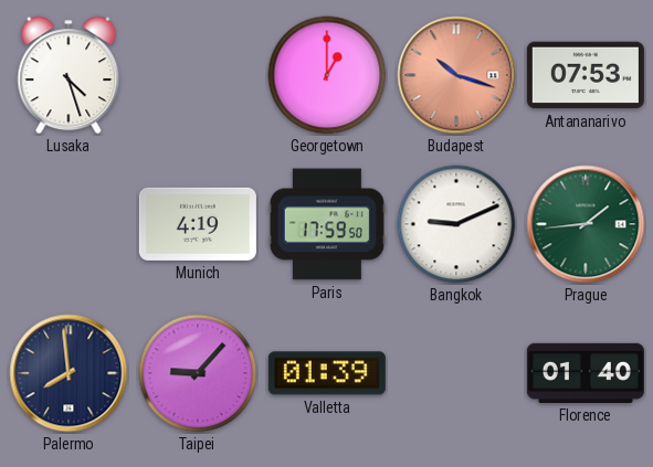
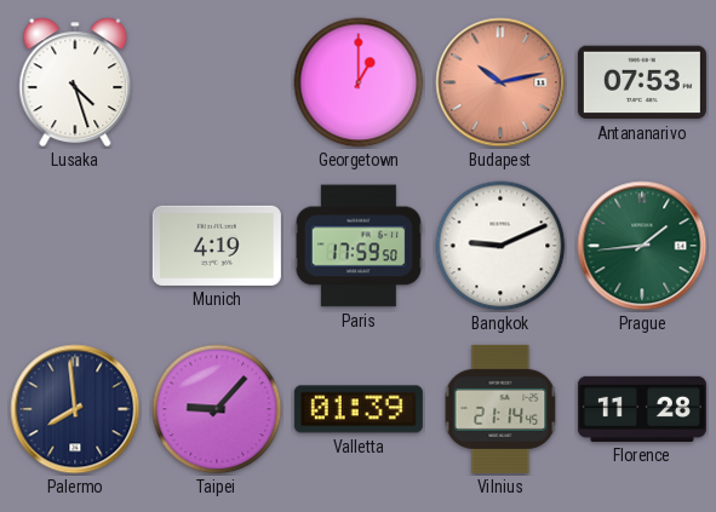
Budapest: 10:18 -> 10:13 (500, 82)
Vilnius: none -> 21:14 (500, 409)
Florence: 01:40 -> 11:28 (642, 409)
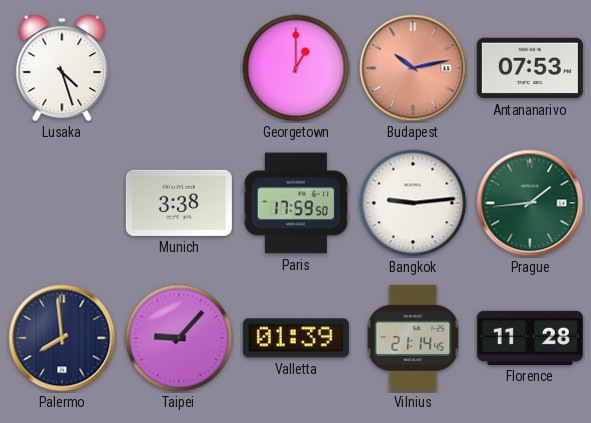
Munich: 4:19 -> 3:38 (179, 203)
Bangkok: 9:11 -> 9:14 (413, 203)
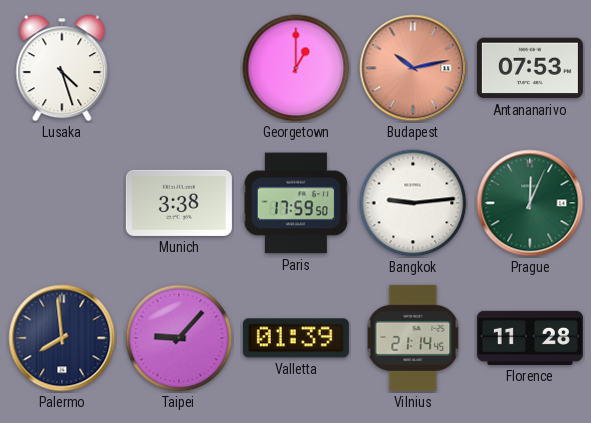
Prague: 1:44 -> 12:04 (530, 203)
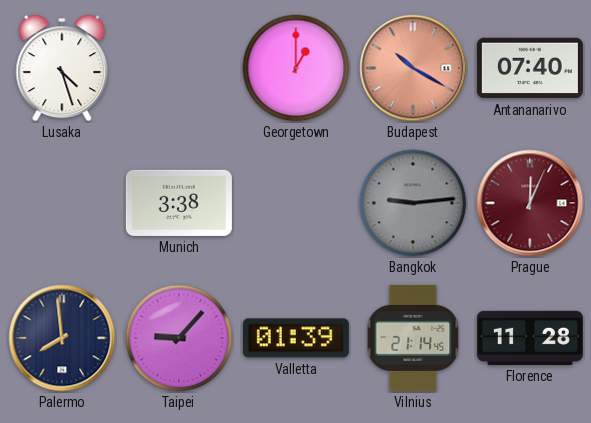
Budapest: 10:13 -> 10:20 (413, 68)
Antananarivo: 07:53 -> 07:40 (530, 68)
Paris: 17:59 -> none (296, 203)
Bangkok dial: white -> grey (413, 203)
Prague dial: green -> burgundy (530, 203)
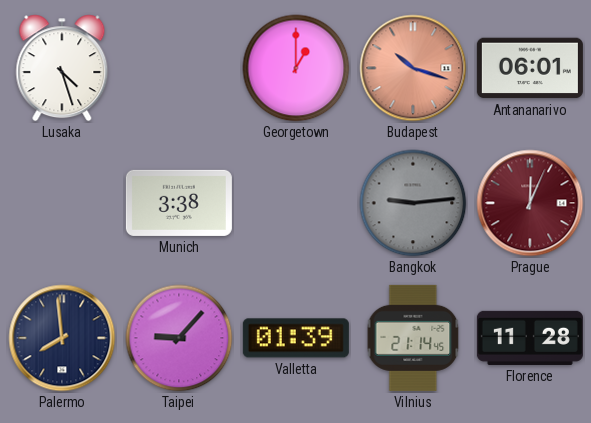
Budapest: 10:20 -> 10:18 (413, 68)
Antananarivo: 07:40 -> 06:01 (530, 68)
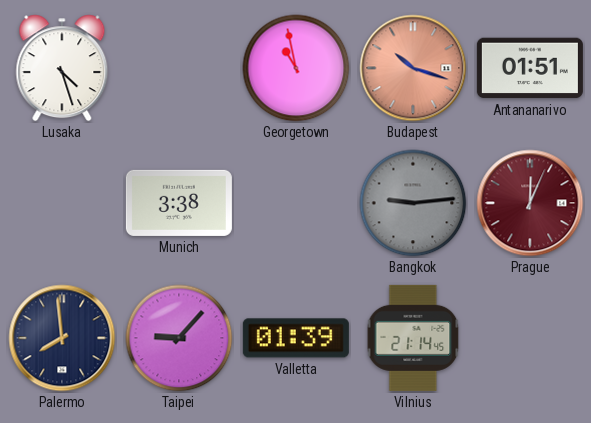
Georgetown: 1:00 -> 10:58 (296, 68)
Antananarivo: 06:01 -> 01:51 (530, 68)
Florence: 11:28 -> none (530, 338)
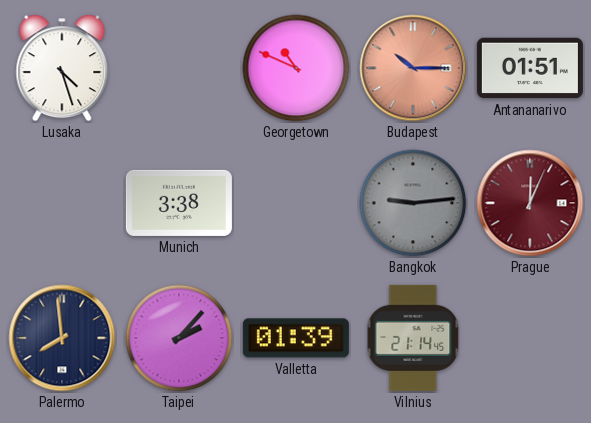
Georgetown: 10:58 -> 10:49 (296, 68)
Budapest: 10:18 -> 10:15 (413, 68)
Taipei: 9:07 -> 2:07 (179, 338)
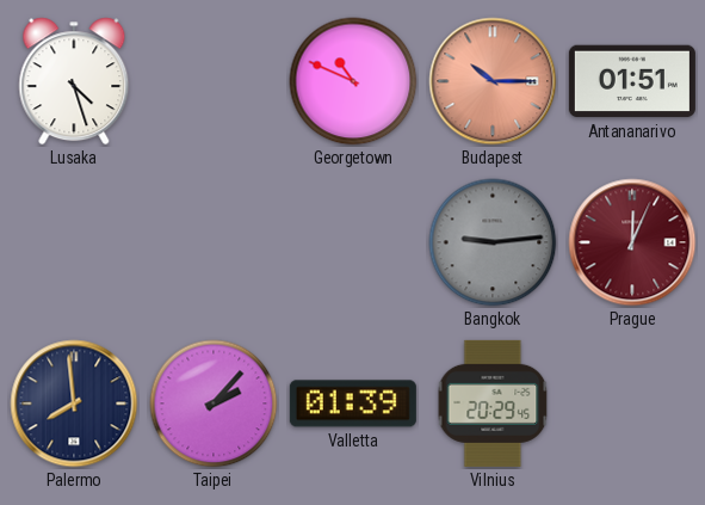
Munich: 3:38 -> none (179, 203)
Vilnius: 21:14 -> 20:29 (493, 404)
